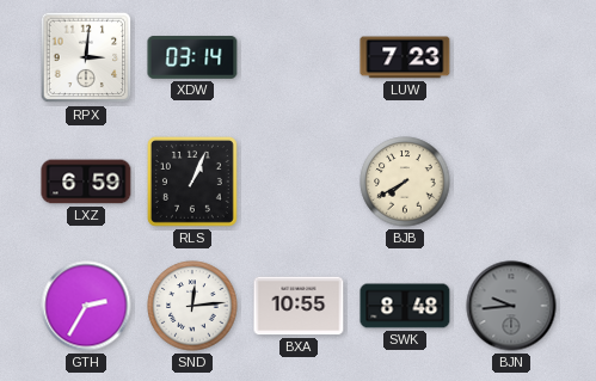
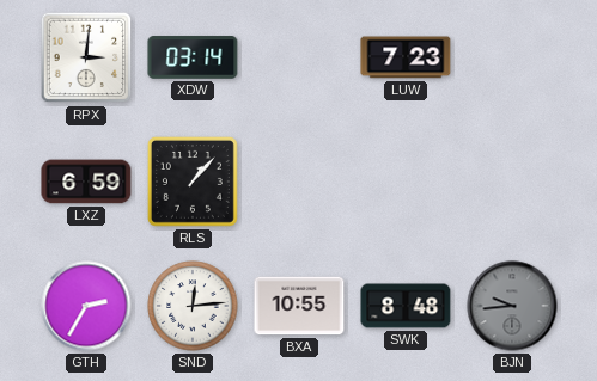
RLS: 1:04 -> 1:07 (193, 182)
BJB: 7:40 -> none (405, 182)
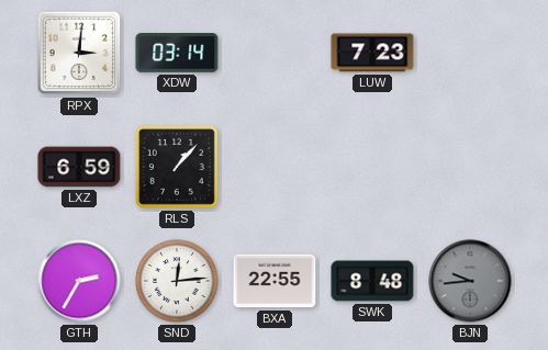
BXA: 10:55 -> 22:55 (275, 281)
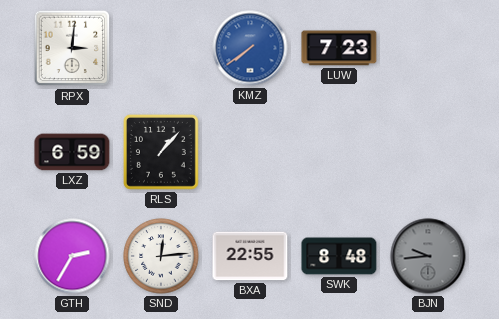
XDW: 03:14 -> none (177, 53)
KMZ: none -> 7:39 (250, 48)
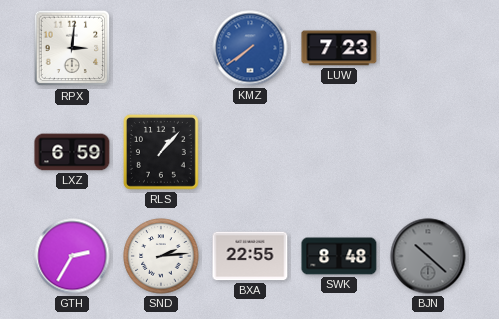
SND: 12:14 -> 2:14 (161, 256)
BJN: 9:44 -> 10:22 (428, 256)
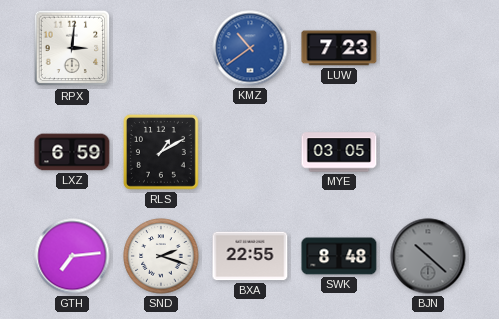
KMZ: 7:39 -> 10:39 (250, 48)
RLS: 1:07 -> 1:10 (161, 152)
MYE: none -> 03:05 (339, 152)
GTH: 2:35 -> 7:14 (72, 256)
SND: 2:14 -> 2:18 (161, 256)
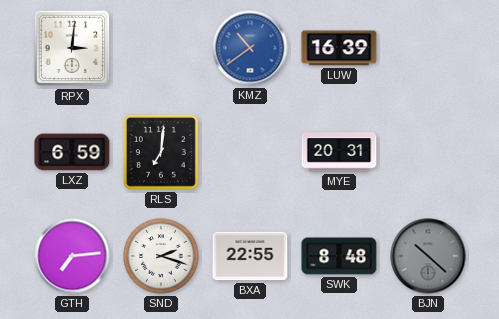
LUW: 7:23 -> 16:39 (339, 48)
RLS: 1:10 -> 7:01 (161, 152)
MYE: 03:05 -> 20:31 (339, 152)
